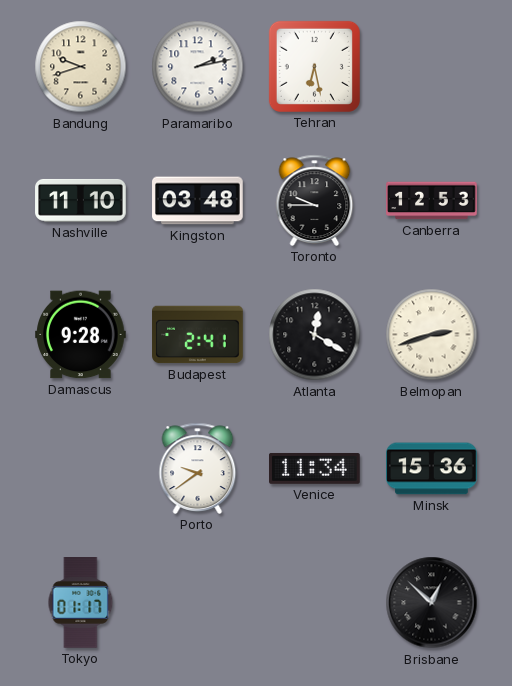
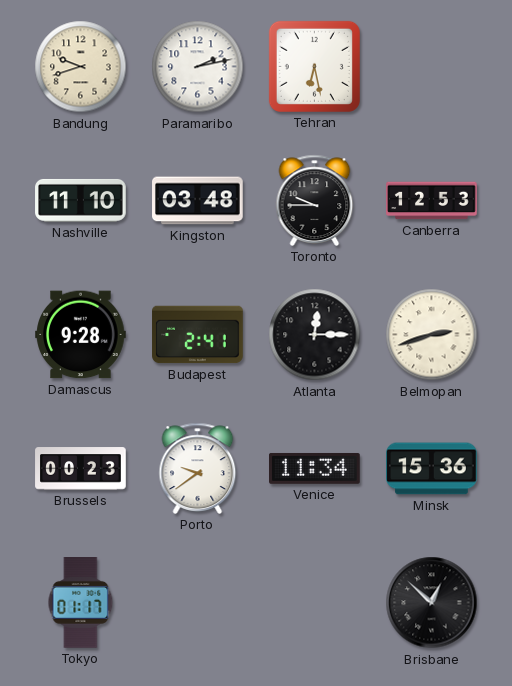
Atlanta: 12:20 -> 12:15 (315, 335)
Brussels: none -> 00:23 (81, 469)
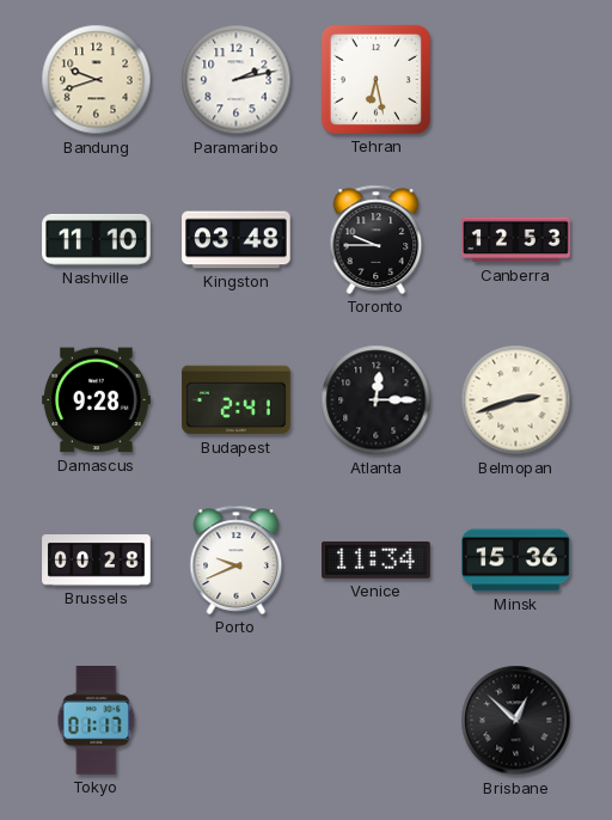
Brussels: 00:23 -> 00:28 (97, 561)
Porto: 9:39 -> 9:41 (237, 559)
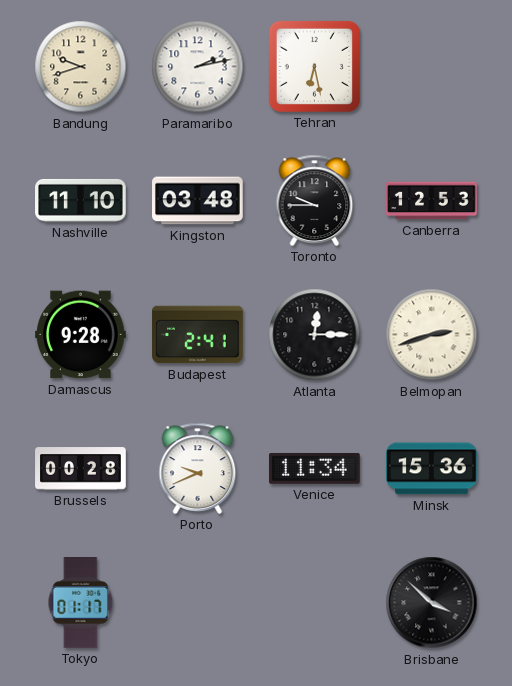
Brisbane: 12:52 -> 3:52 (432, 603)
